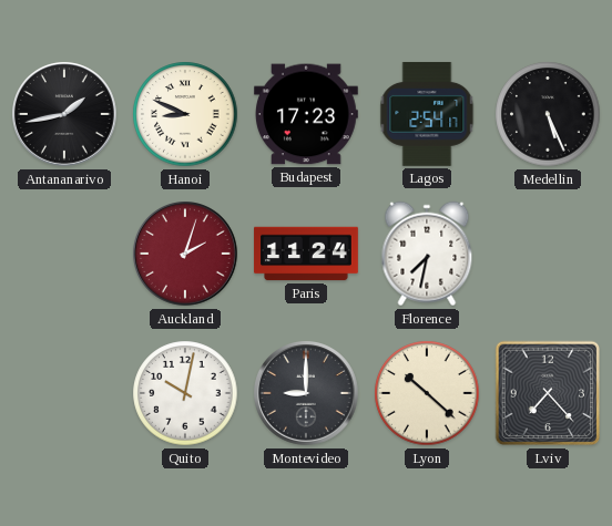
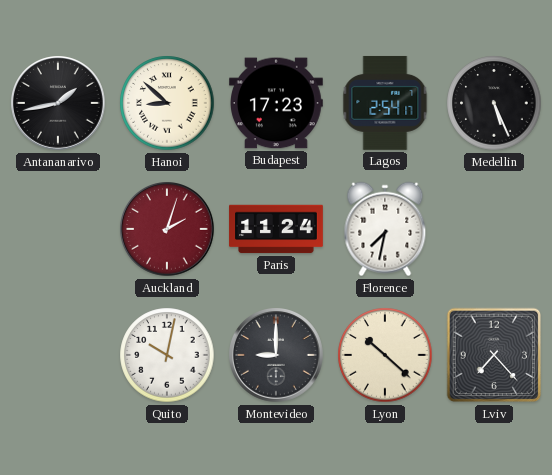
Hanoi: 8:49 -> 8:52 (167, 103)
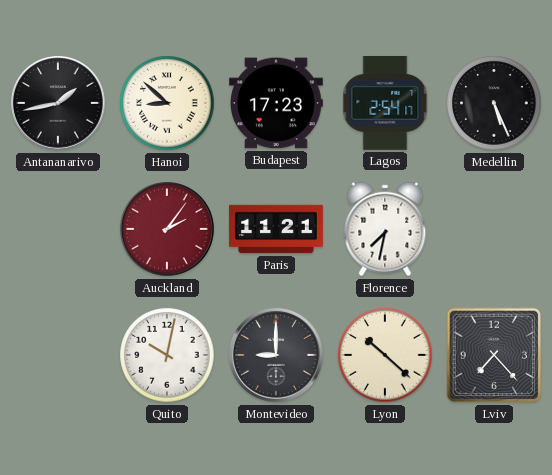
Auckland: 2:03 -> 2:06 (168, 230)
Paris: 11:24 -> 11:21 (276, 229)
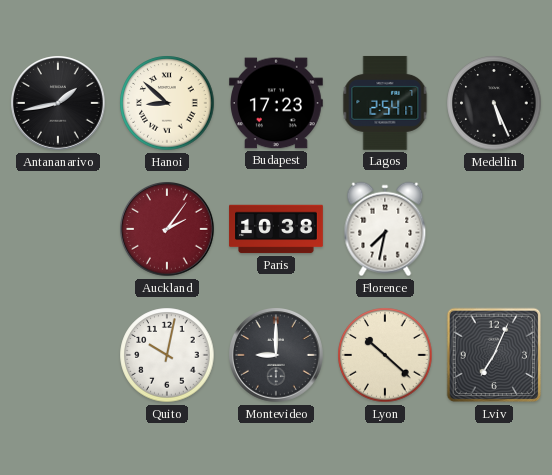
Paris: 11:21 -> 10:38 (276, 229)
Lviv: 7:23 -> 7:04 (494, 355)
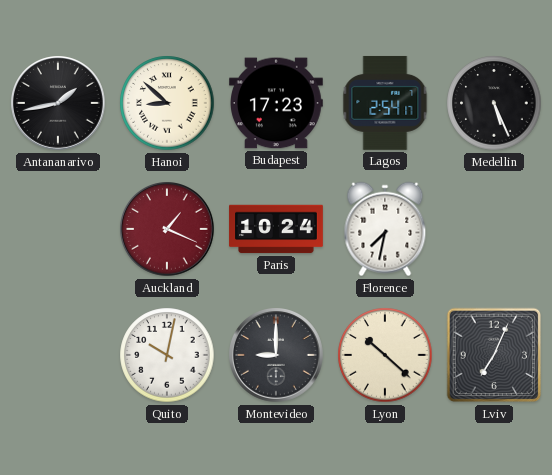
Auckland: 2:06 -> 1:19 (168, 230)
Paris: 10:38 -> 10:24 (276, 229)
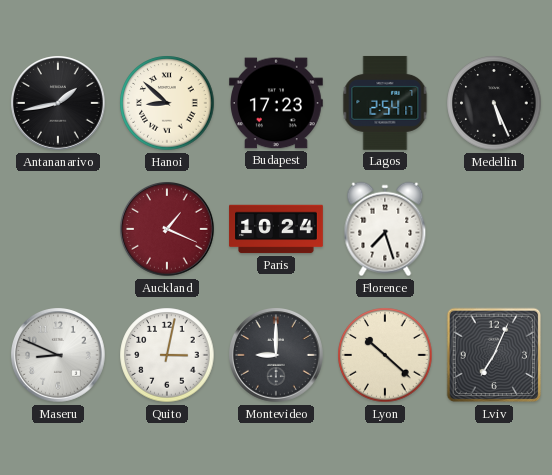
Florence: 7:32 -> 7:27 (385, 229)
Maseru: none -> 8:49 (59, 356)
Quito: 10:02 -> 3:02 (167, 355)
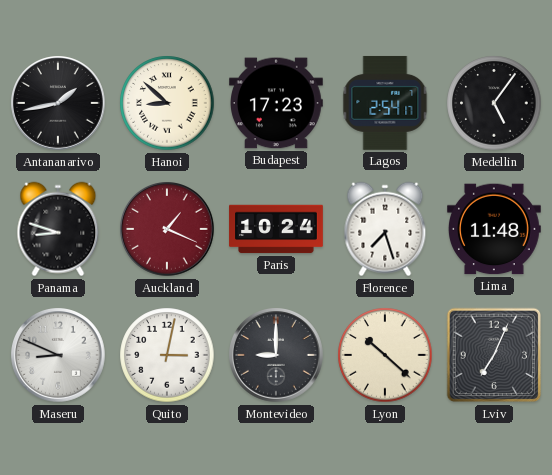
Medellin: 5:26 -> 5:06 (494, 103)
Panama: none -> 8:48 (58, 229)
Lima: none -> 11:48 (495, 229)
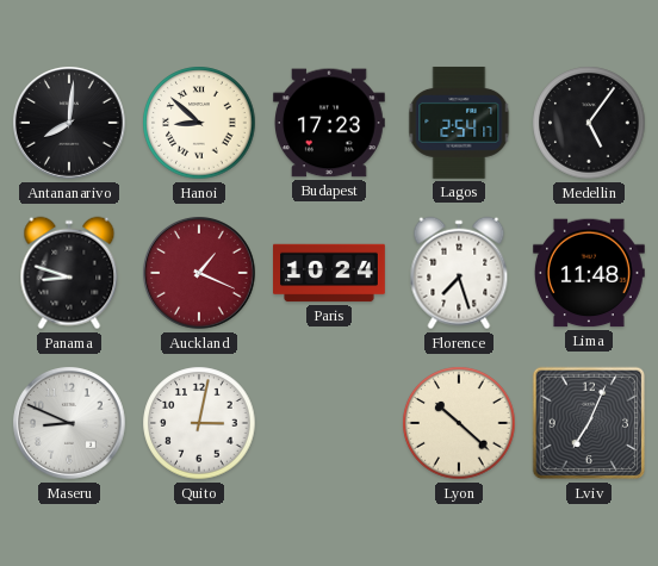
Antananarivo: 1:43 -> 8:01 (70, 124)
Montevideo: 9:00 -> none (277, 356)
